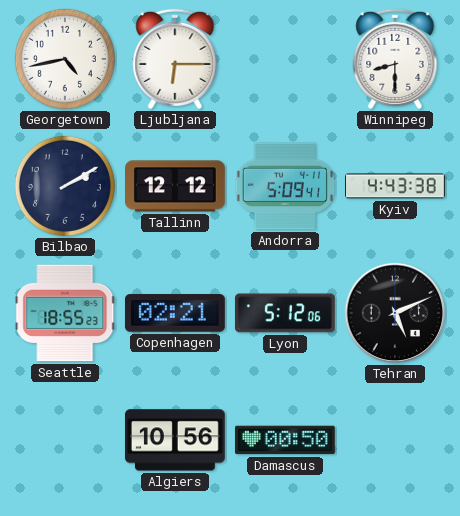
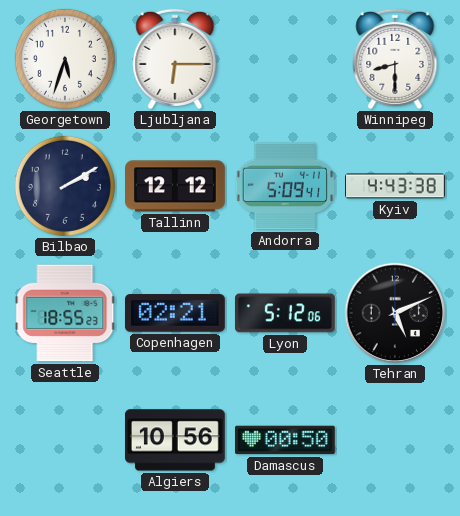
Georgetown: 4:43 -> 5:33 (65, 59)
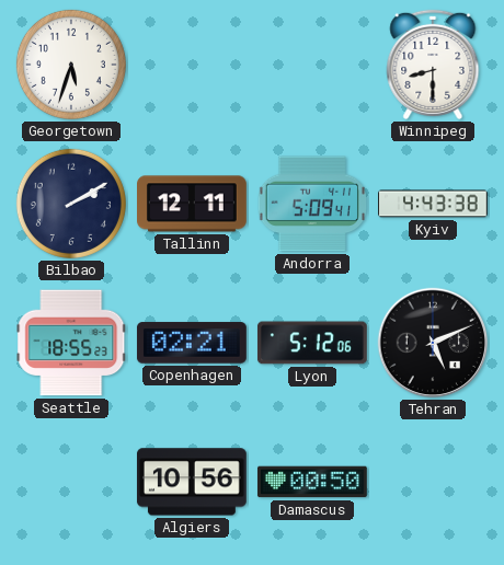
Ljubljana: 6:15 -> none (175, 59)
Tallinn: 12:12 -> 12:11 (193, 204)
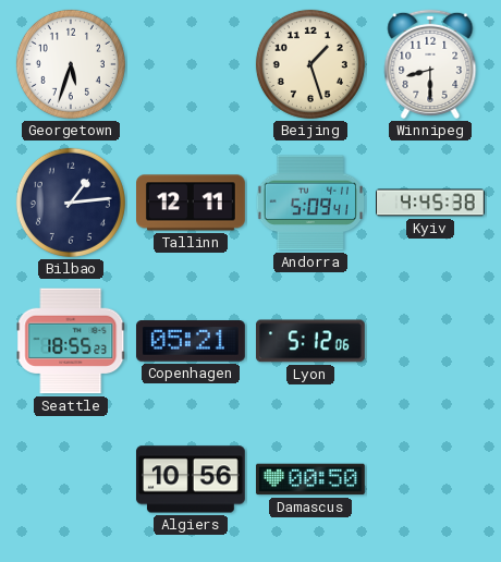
Beijing: none -> 1:27 (310, 64)
Bilbao: 2:10 -> 1:14 (71, 203)
Kyiv: 4:43 -> 4:45 (431, 203)
Copenhagen: 02:21 -> 05:21 (191, 341)
Tehran: 5:11 -> none (433, 343)
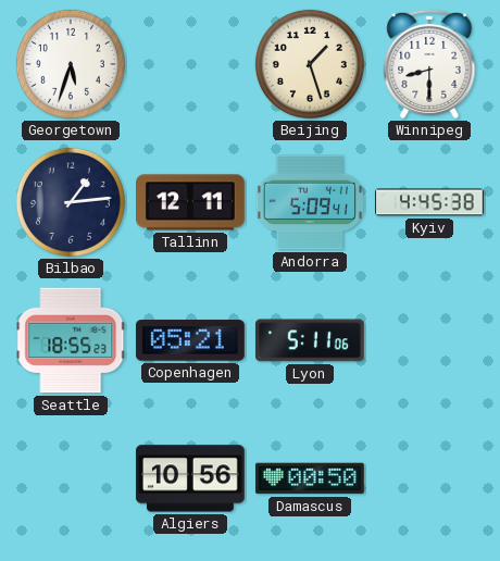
Lyon: 5:12 -> 5:11 (310, 340)
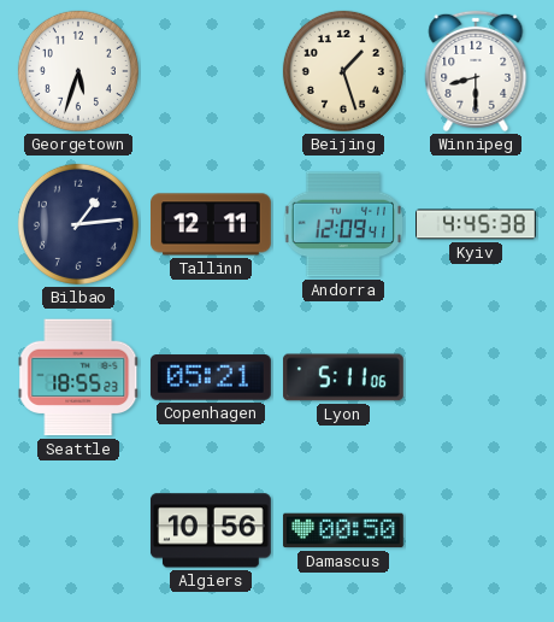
Andorra: 5:09 -> 12:09 (343, 224)
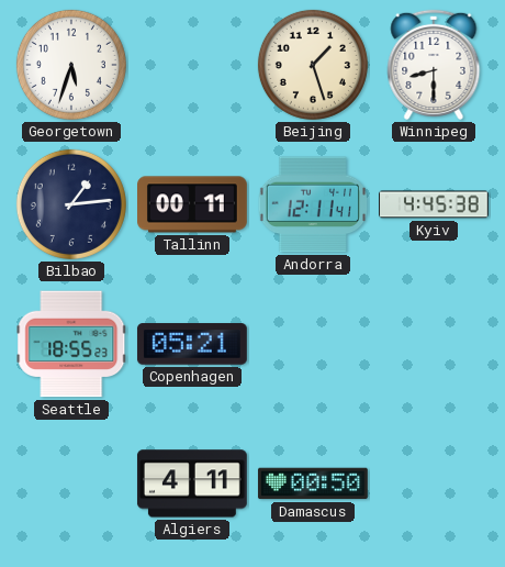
Tallinn: 12:11 -> 00:11 (193, 204)
Andorra: 12:09 -> 12:11 (313, 204)
Lyon: 5:11 -> none (343, 377)
Algiers: 10:56 -> 4:11 (192, 483)
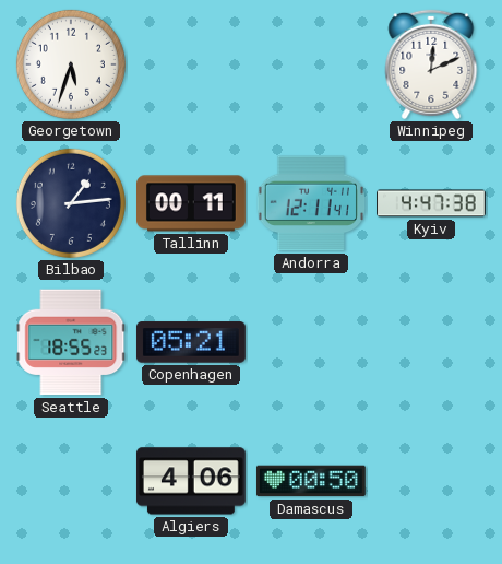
Beijing: 1:27 -> none (313, 65)
Winnipeg: 8:30 -> 12:11 (431, 64)
Kyiv: 4:45 -> 4:47 (432, 203)
Algiers: 4:11 -> 4:06 (191, 481)
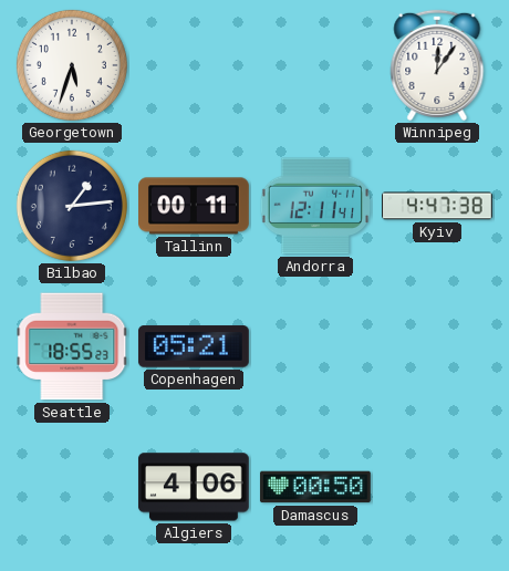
Winnipeg: 12:11 -> 12:06 (437, 65)
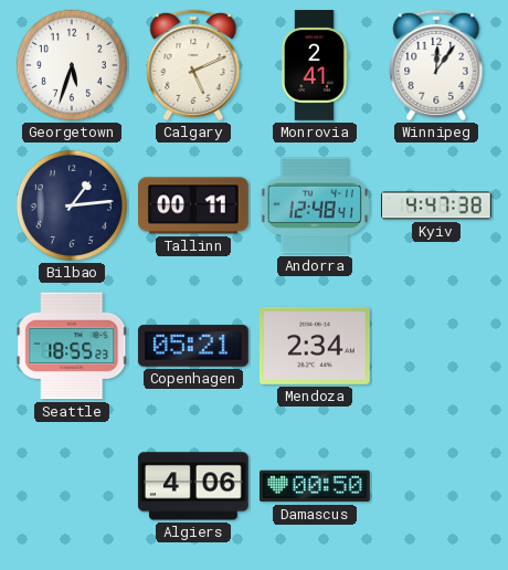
Calgary: none -> 5:11 (193, 65)
Monrovia: none -> 2:41 (315, 66)
Andorra: 12:11 -> 12:48 (315, 205)
Mendoza: none -> 2:34 (315, 346)
